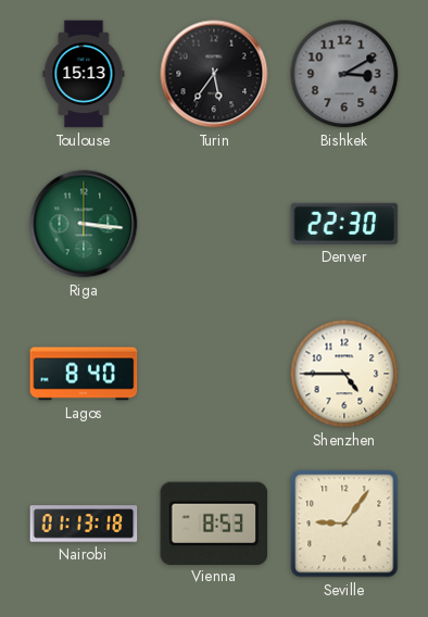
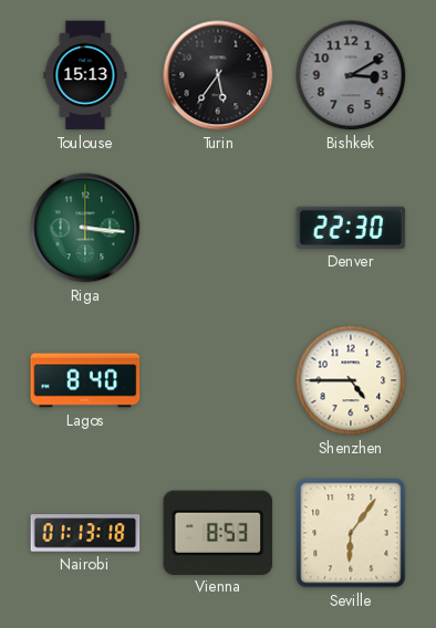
Seville: 9:06 -> 6:06 (351, 533)
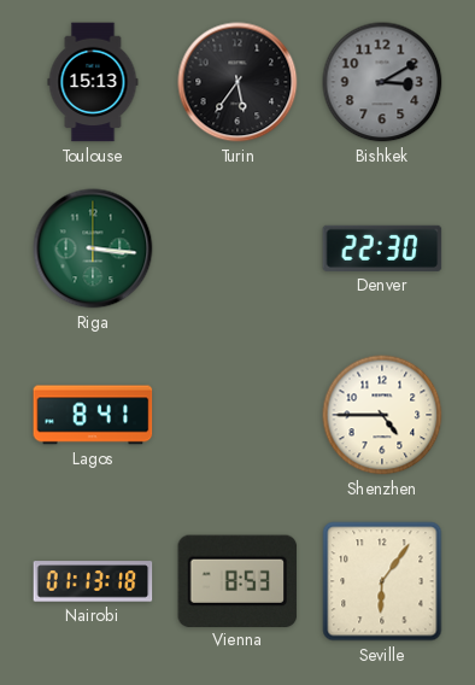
Lagos: 8:40 -> 8:41 (93, 415)
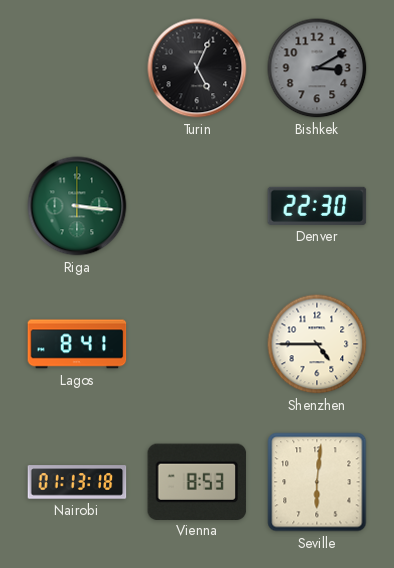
Toulouse: 15:13 -> none (93, 82)
Turin: 5:36 -> 5:04 (197, 68)
Seville: 6:06 -> 6:01 (317, 482)
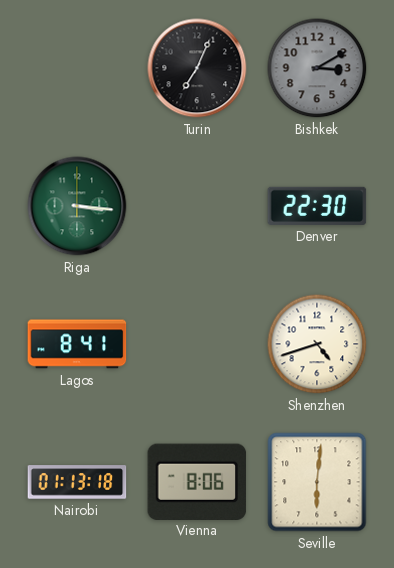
Turin: 5:04 -> 7:04 (197, 68)
Shenzhen: 4:45 -> 4:42 (317, 344)
Vienna: 8:53 -> 8:06 (197, 481)
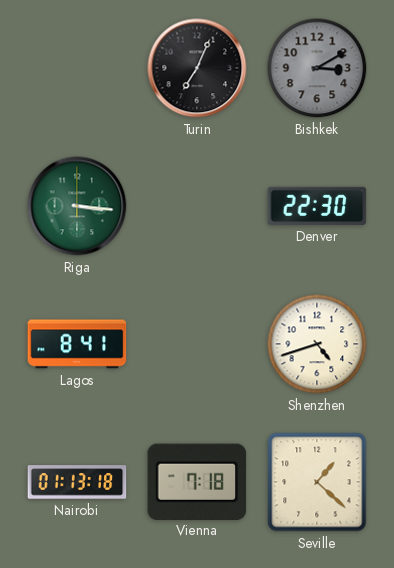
Vienna: 8:06 -> 7:18 (197, 481)
Seville: 6:01 -> 1:22 (317, 482)
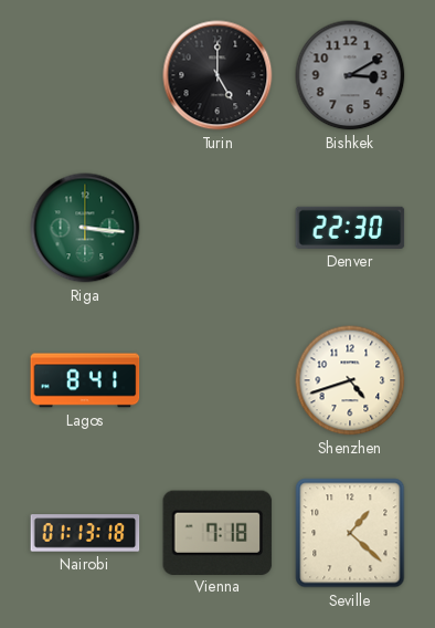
Turin: 7:04 -> 5:00 (217, 75)
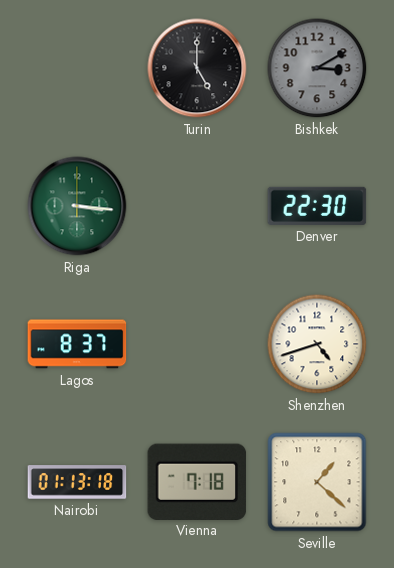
Lagos: 8:41 -> 8:37 (77, 344)
